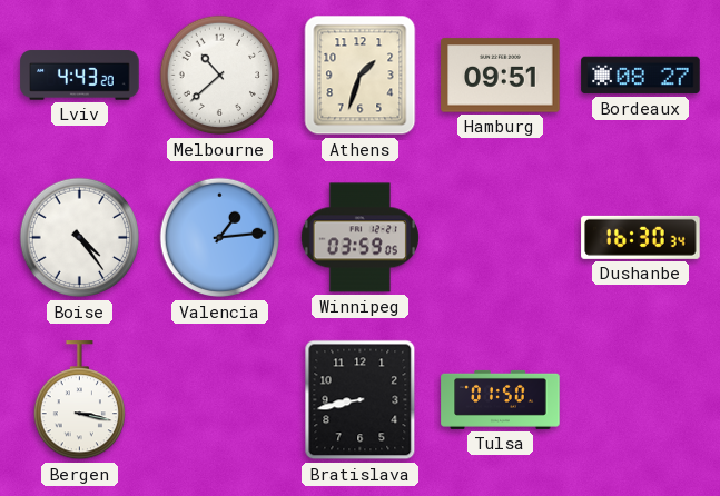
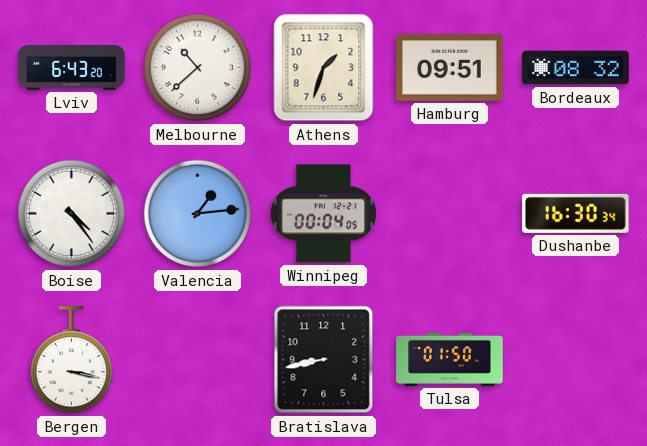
Lviv: 4:43 -> 6:43 (72, 68)
Bordeaux: 08:27 -> 08:32 (576, 68)
Winnipeg: 03:59 -> 00:04 (323, 214)
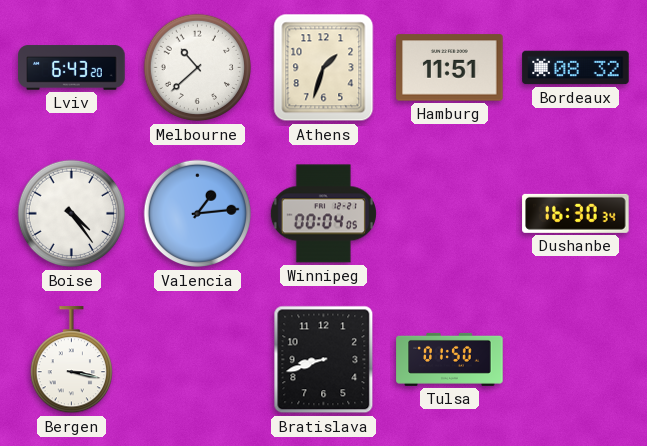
Hamburg: 09:51 -> 11:51 (450, 68)
Bratislava: 8:43 -> 8:42 (324, 360)
